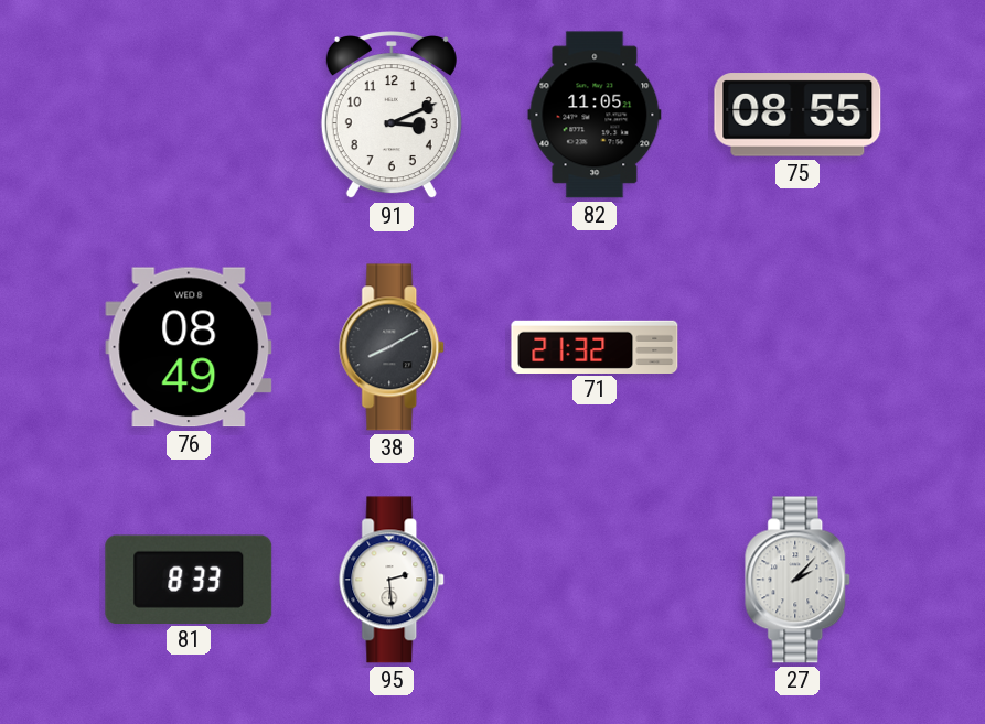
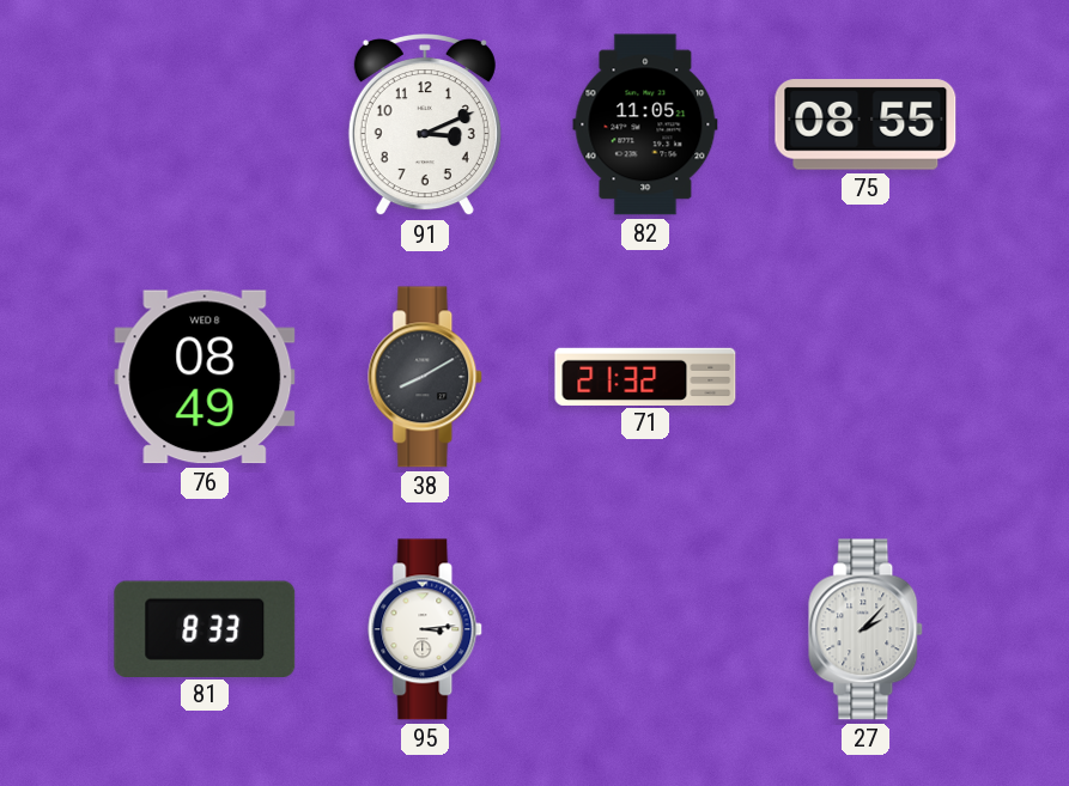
95: 2:29 -> 3:14 (426, 629)
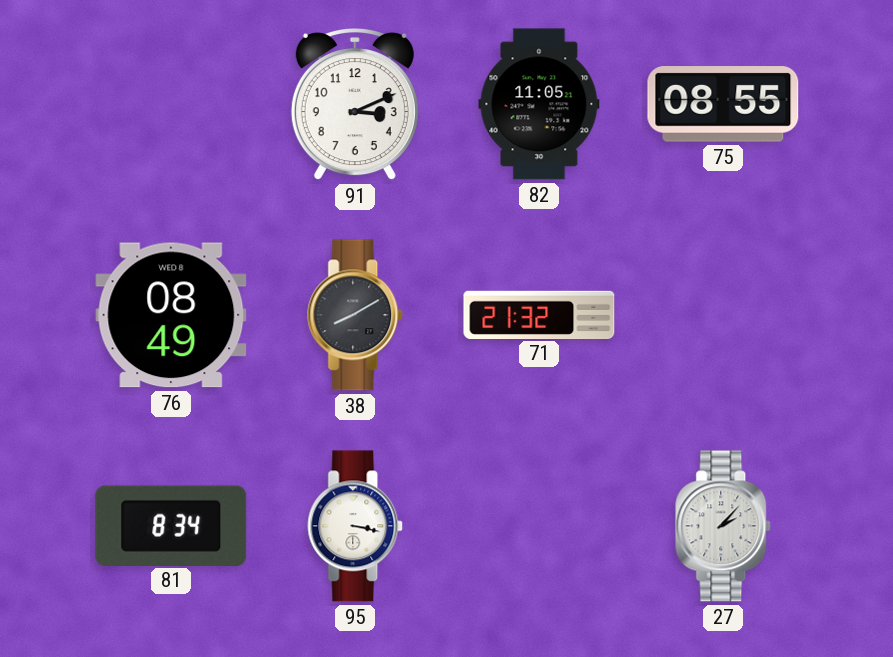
81: 8:33 -> 8:34 (171, 525)
95: 3:14 -> 3:17 (356, 526)
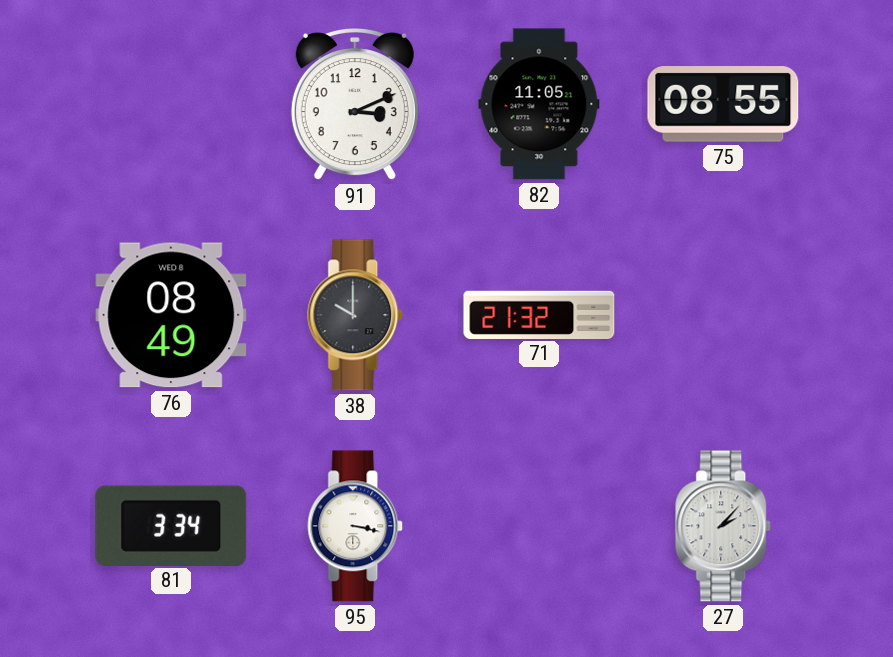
38: 8:10 -> 10:00 (356, 315)
81: 8:34 -> 3:34 (171, 525)
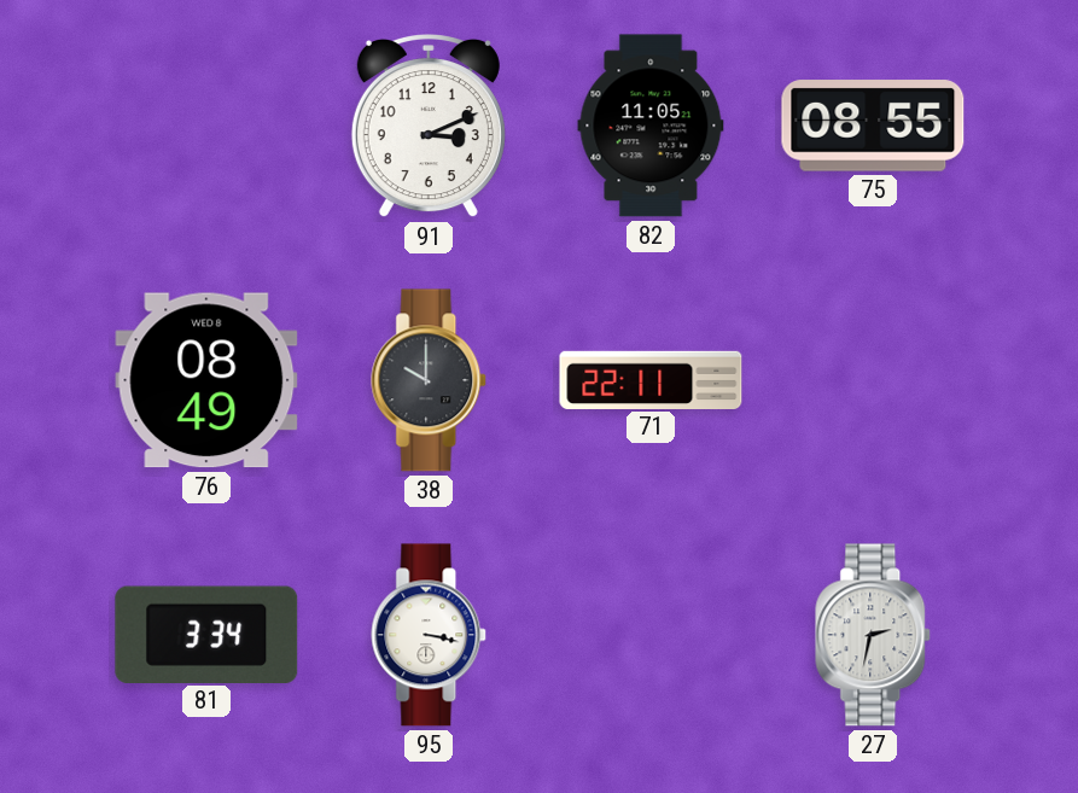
71: 21:32 -> 22:11 (651, 379)
27: 2:07 -> 2:32 (874, 635)
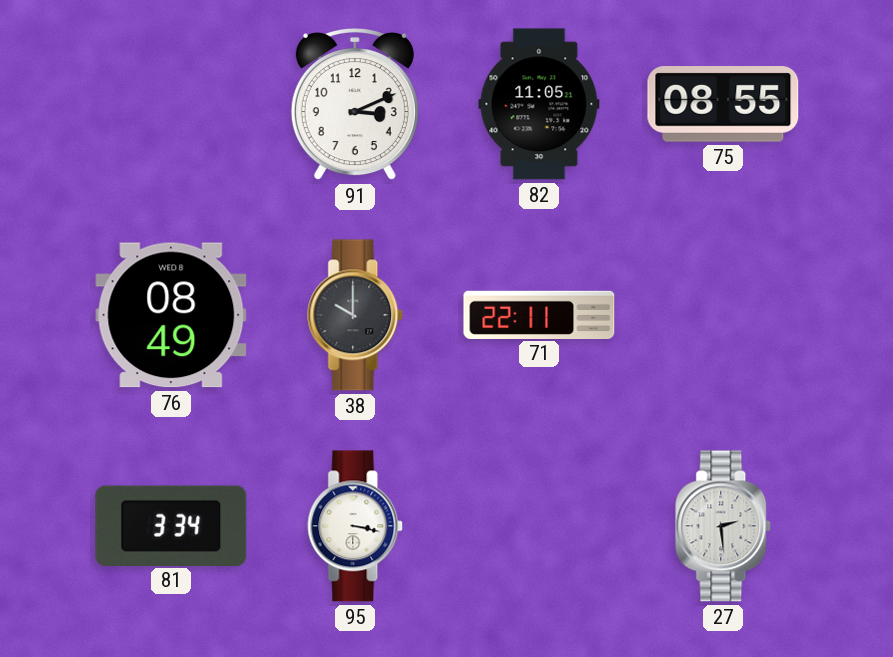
27: 2:32 -> 2:29 (724, 526)
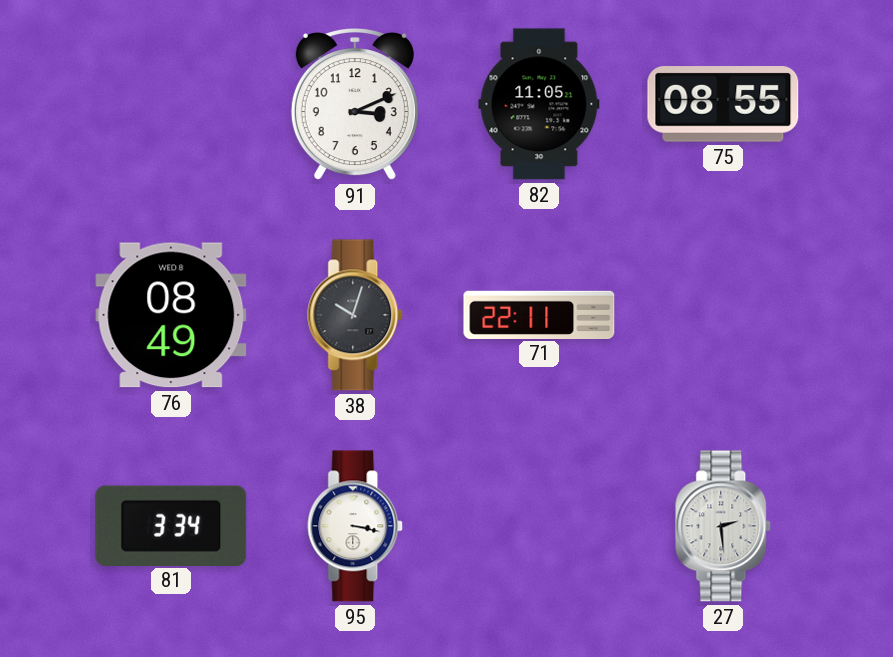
38: 10:00 -> 10:03 (356, 315)
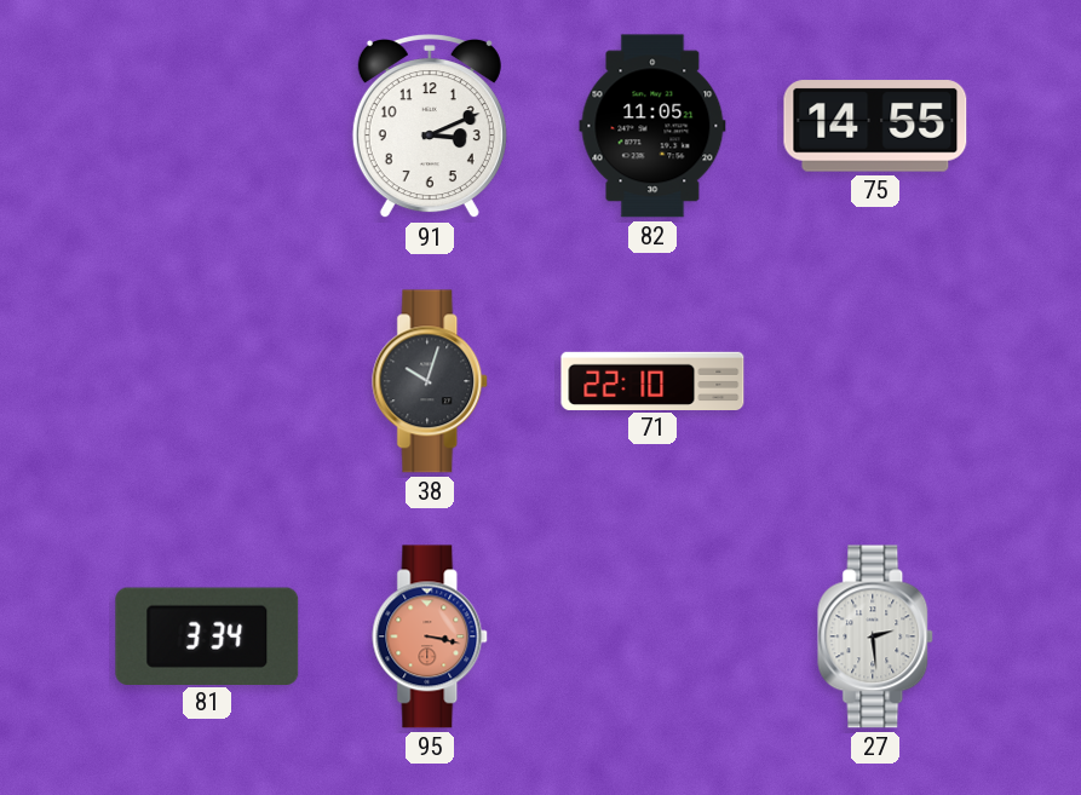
75: 08:55 -> 14:55 (875, 126)
76: 08:49 -> none (171, 315)
71: 22:11 -> 22:10 (652, 380)
95 dial: white -> salmon (431, 636)
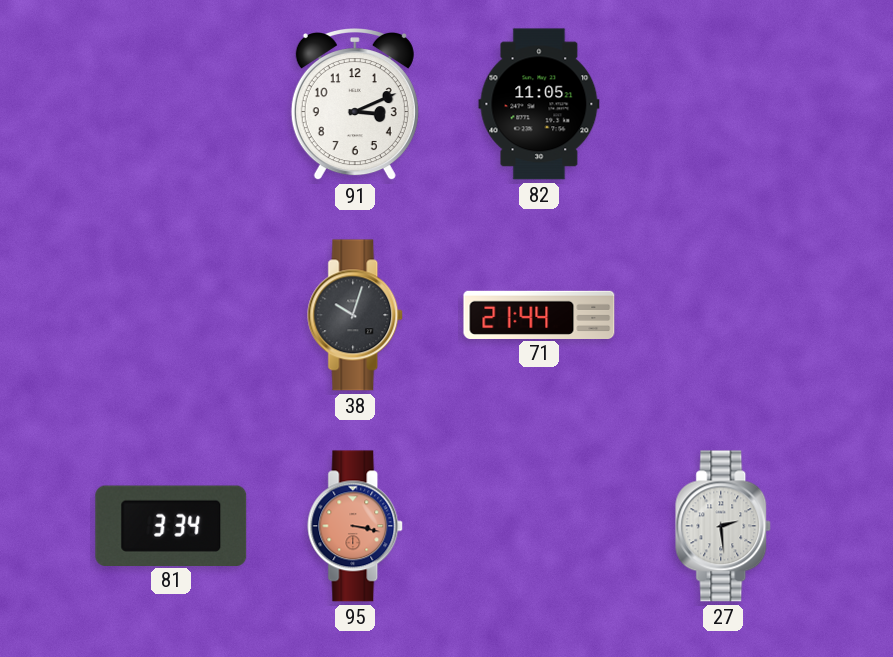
75: 14:55 -> none (875, 126)
71: 22:10 -> 21:44 (539, 314)
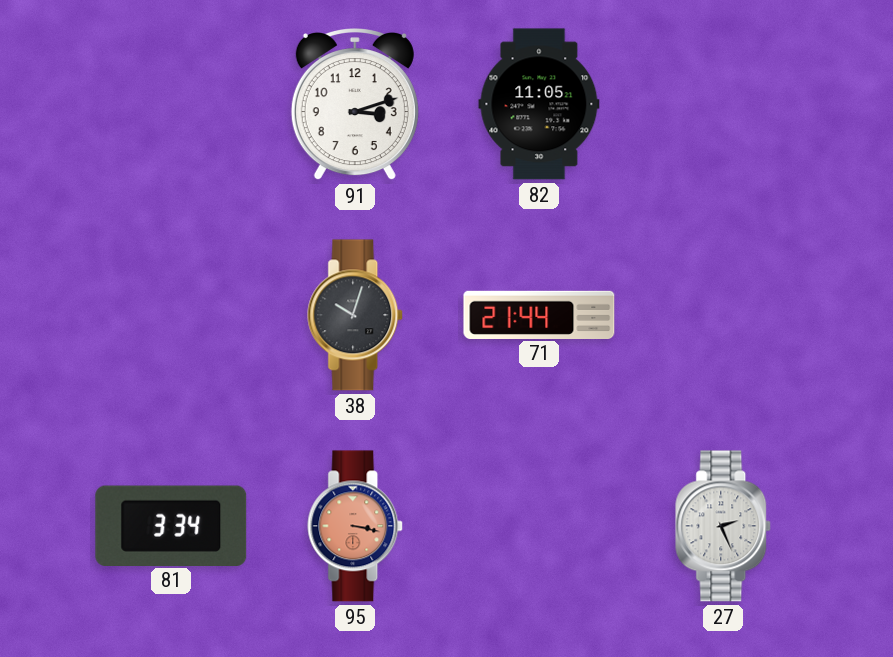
91: 3:11 -> 3:12 (355, 105)
27: 2:29 -> 2:26 (724, 526)
